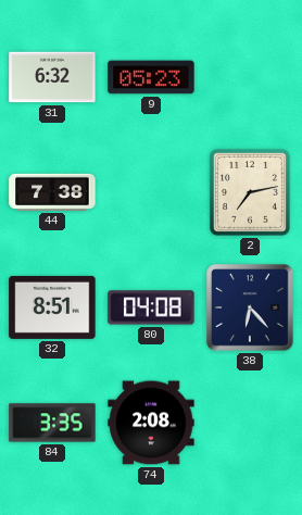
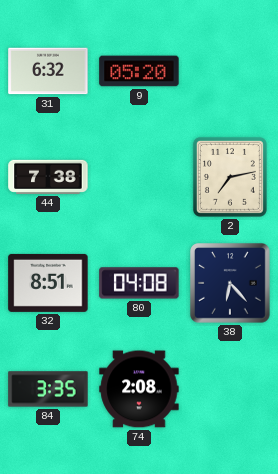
9: 05:23 -> 05:20 (139, 71)
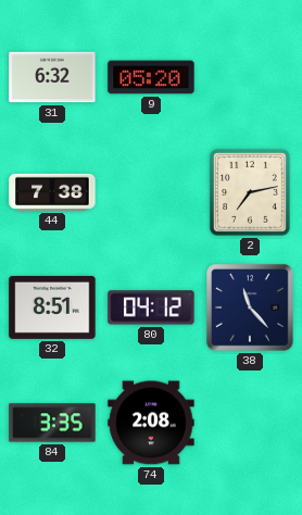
80: 04:08 -> 04:12 (151, 307)
38: 6:23 -> 11:23 (251, 309)
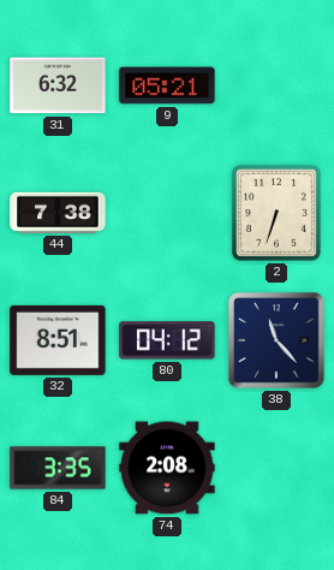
9: 05:20 -> 05:21 (167, 85)
2: 7:13 -> 6:33 (276, 213)
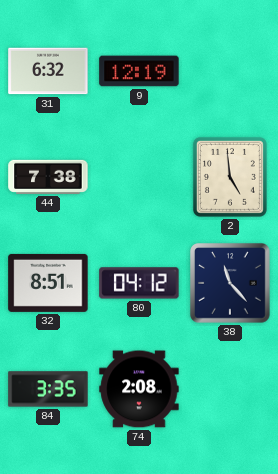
9: 05:21 -> 12:19 (139, 71)
2: 6:33 -> 4:59 (230, 177)
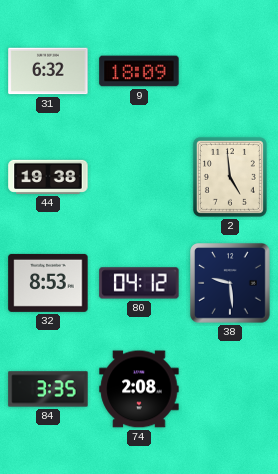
9: 12:19 -> 18:09 (139, 71)
44: 7:38 -> 19:38 (48, 177)
32: 8:51 -> 8:53 (48, 283)
38: 11:23 -> 9:29 (231, 284)
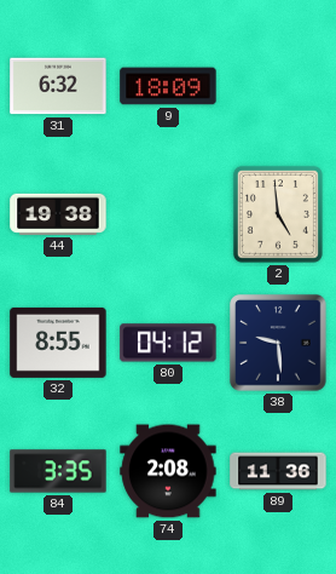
32: 8:53 -> 8:55 (58, 343)
89: none -> 11:36 (278, 471)
